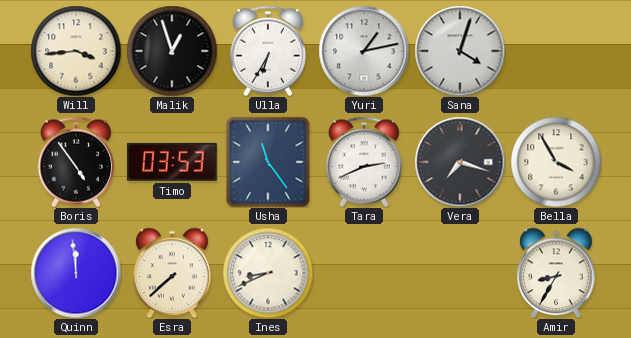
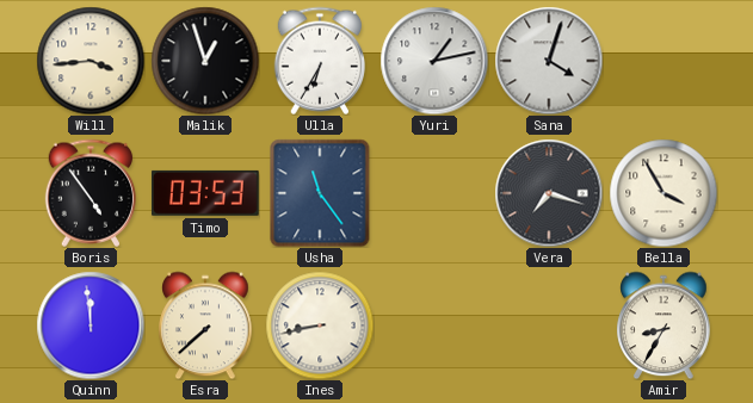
Tara: 2:41 -> none (363, 162)
Ines: 8:41 -> 8:43 (320, 325)
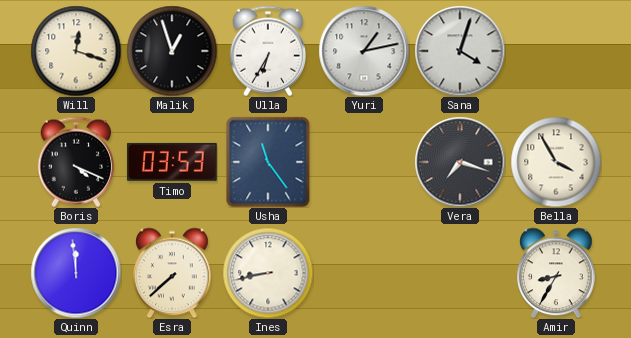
Will: 3:44 -> 12:18 (76, 51)
Boris: 4:54 -> 4:19 (75, 162)
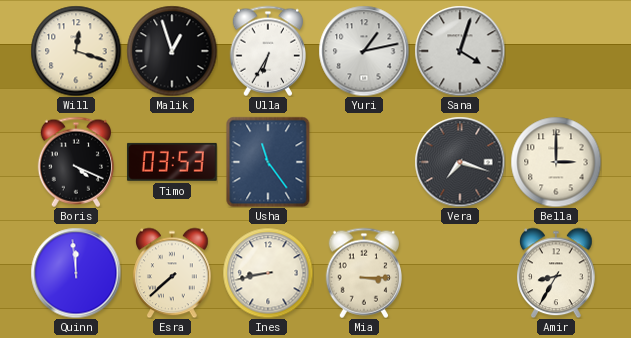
Bella: 3:55 -> 3:00 (556, 162)
Mia: none -> 3:15 (363, 273)
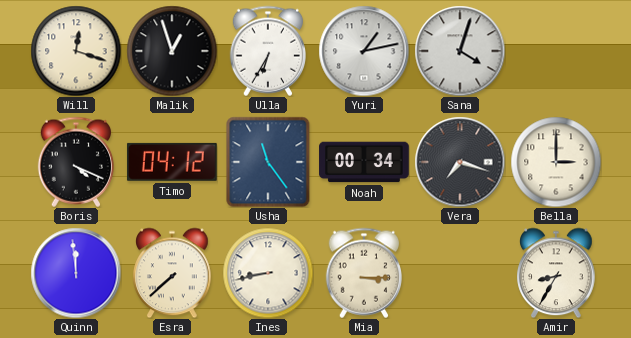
Timo: 03:53 -> 04:12 (172, 162)
Noah: none -> 00:34 (364, 162)
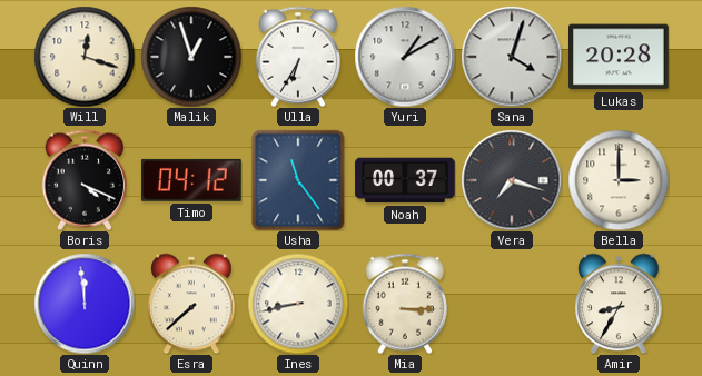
Yuri: 1:13 -> 1:10 (405, 57)
Lukas: none -> 20:28 (620, 57)
Noah: 00:34 -> 00:37 (405, 180)
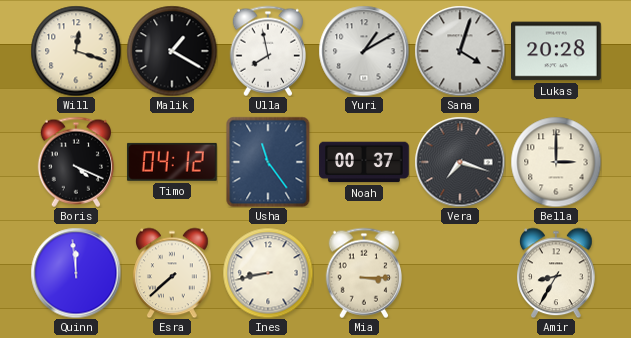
Malik: 12:57 -> 1:20 (172, 51)
Ulla: 6:35 -> 7:58 (267, 51)
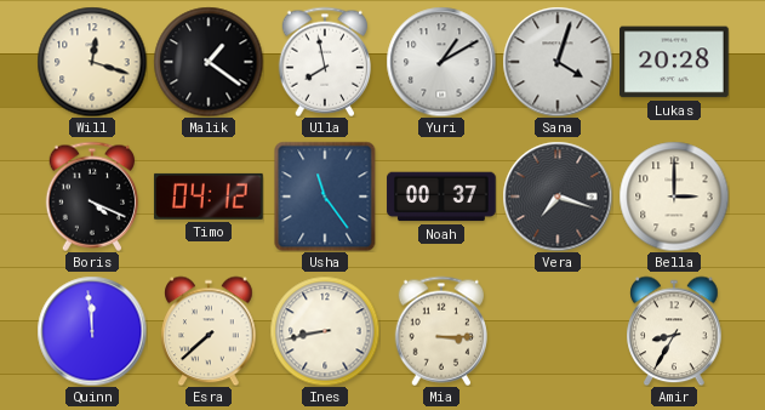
Malik: 1:20 -> 1:21 (209, 62)
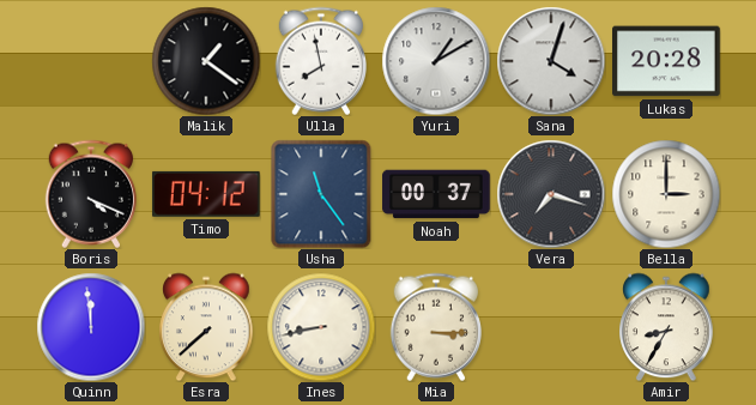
Will: 12:18 -> none (92, 62)
